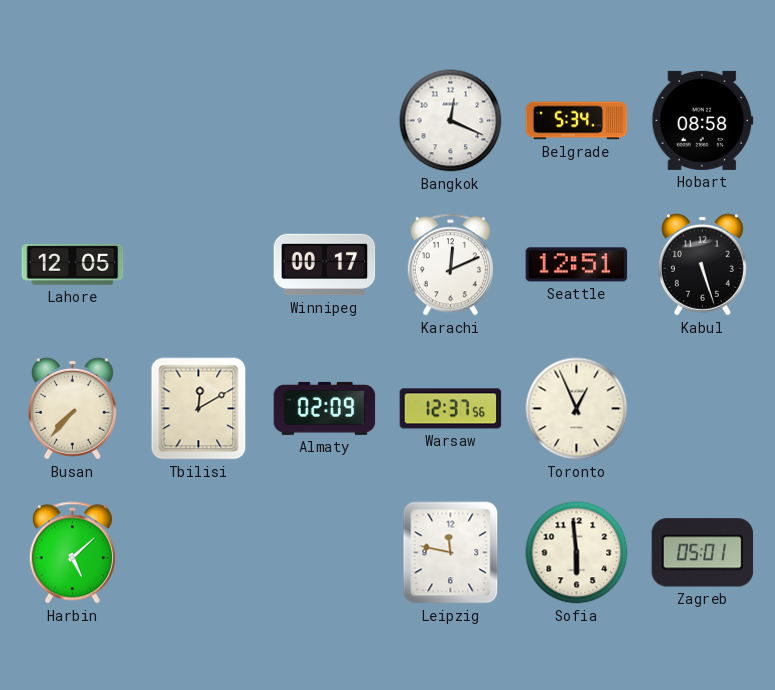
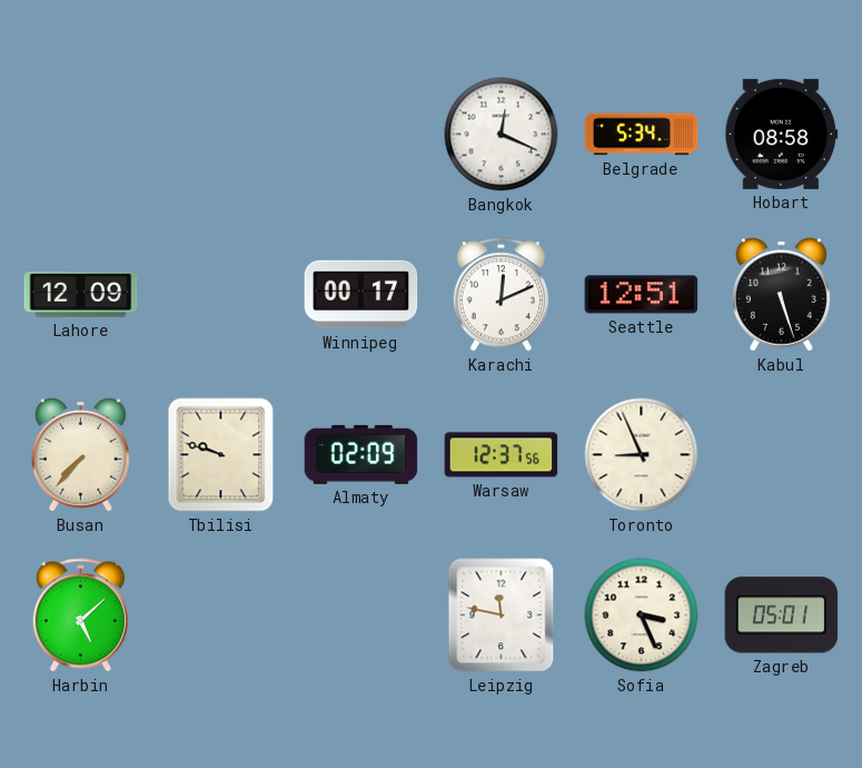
Lahore: 12:05 -> 12:09 (81, 295)
Tbilisi: 12:10 -> 9:48 (221, 455)
Toronto: 12:56 -> 8:56 (642, 455)
Sofia: 5:59 -> 3:26 (642, 616)
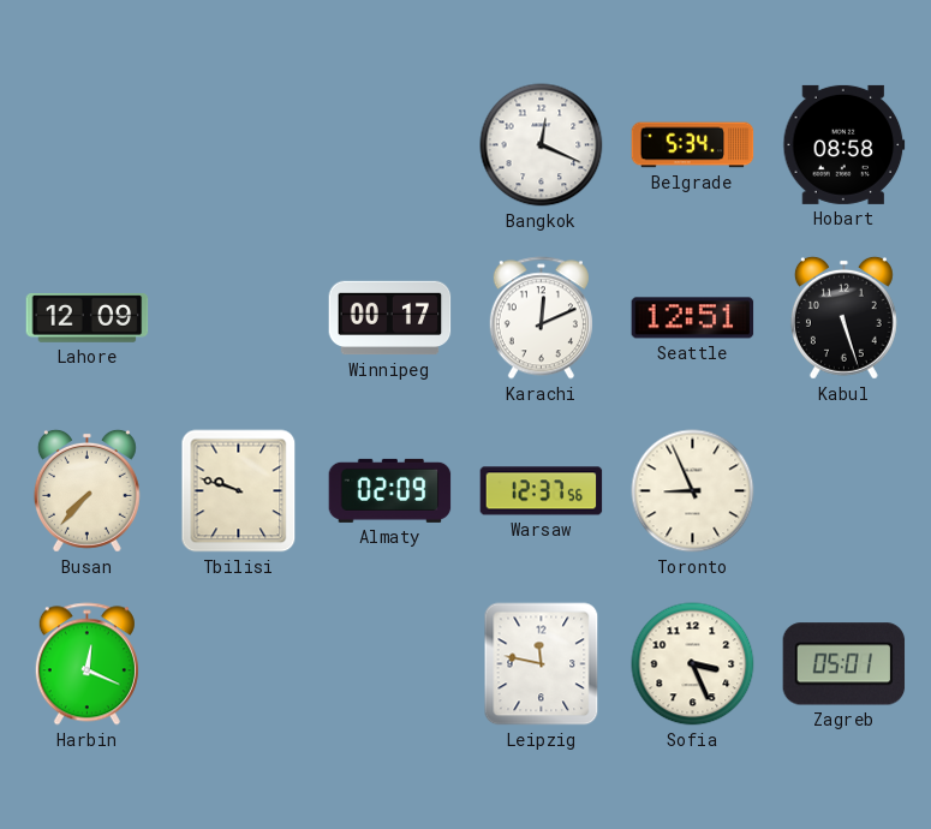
Harbin: 5:08 -> 12:19 (86, 664)
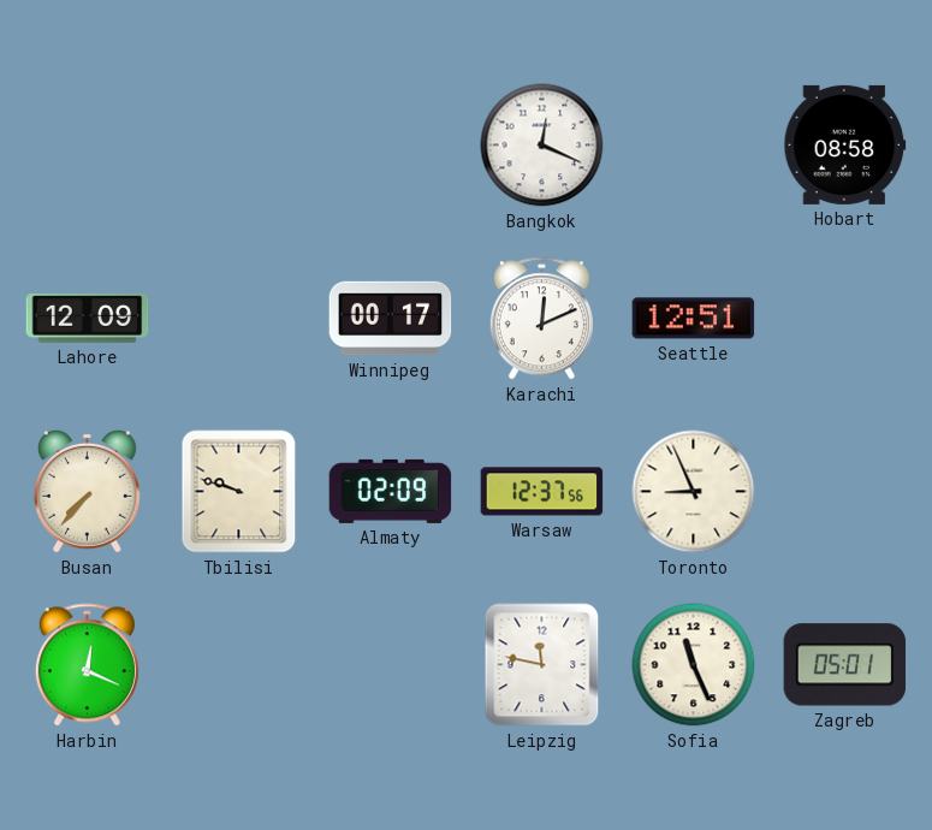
Belgrade: 5:34 -> none (693, 145)
Kabul: 5:27 -> none (843, 317)
Sofia: 3:26 -> 11:26 (694, 665)
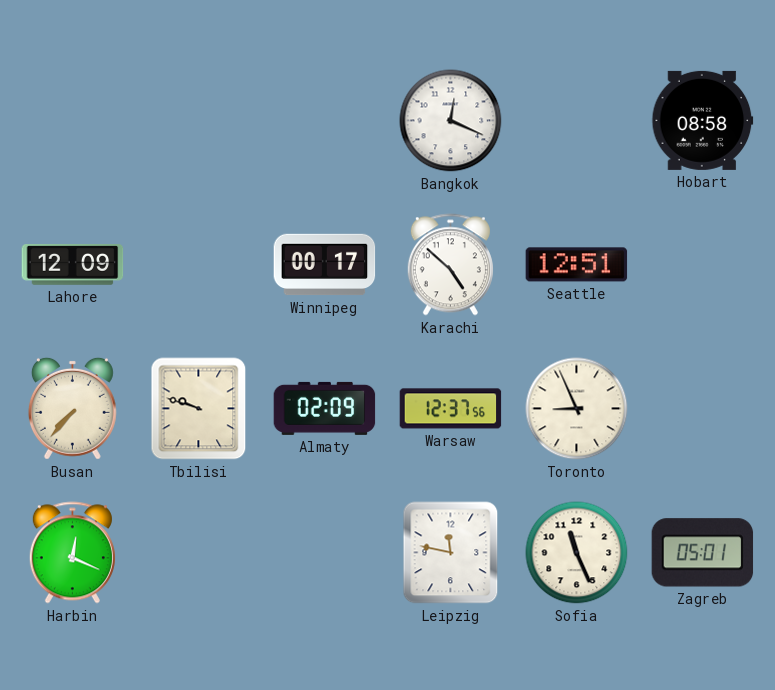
Karachi: 12:11 -> 4:52 (450, 265)
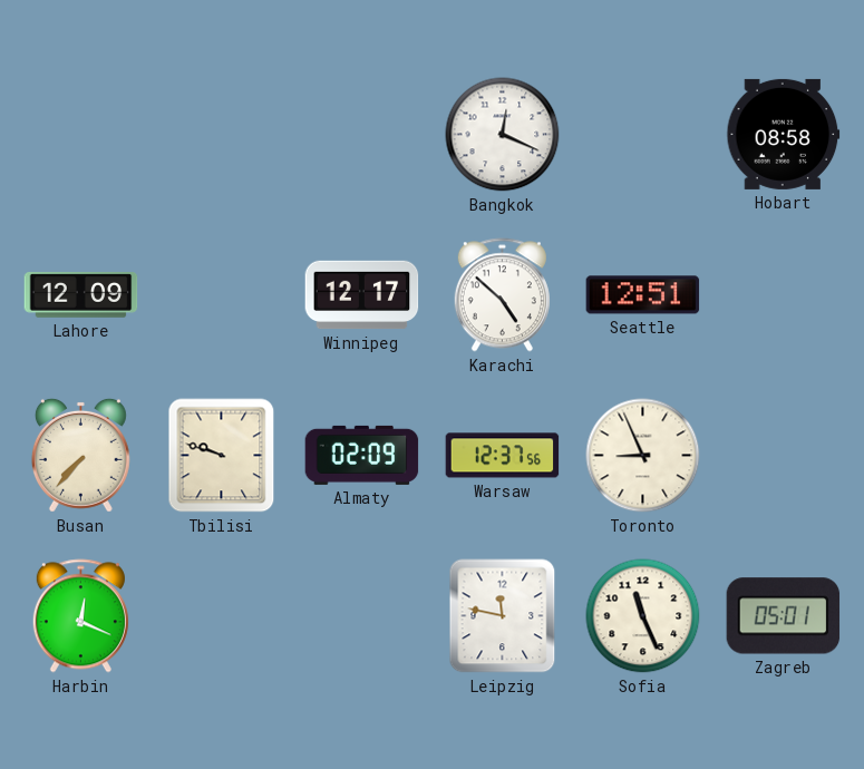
Winnipeg: 00:17 -> 12:17 (362, 295)
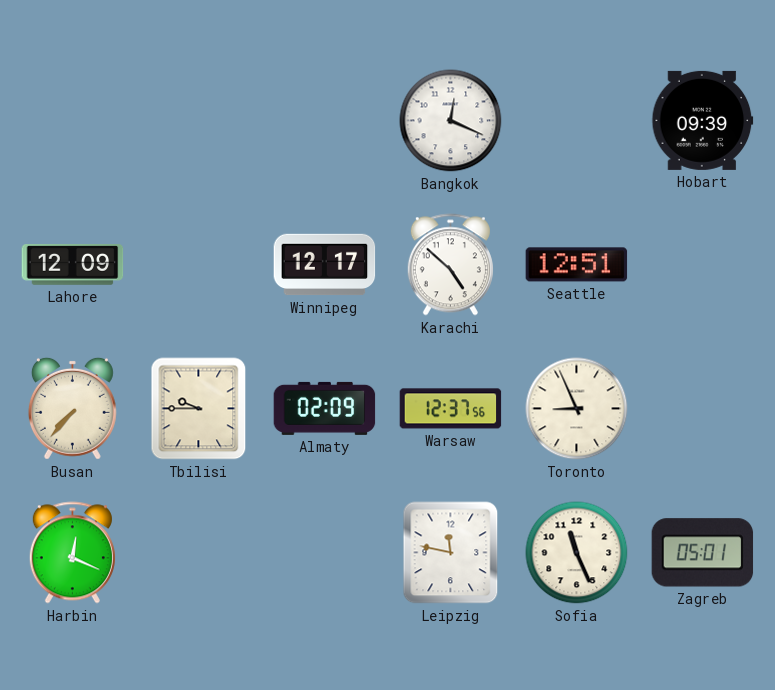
Hobart: 08:58 -> 09:39 (703, 120)
Tbilisi: 9:48 -> 9:45 (199, 409)
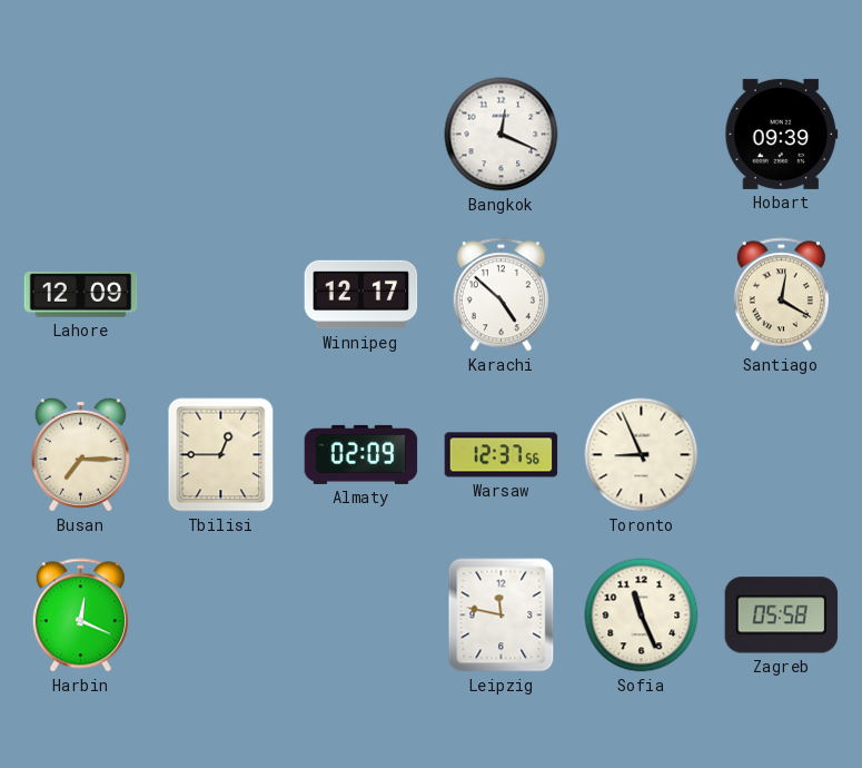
Seattle: 12:51 -> none (577, 265)
Santiago: none -> 12:20 (781, 295)
Busan: 7:37 -> 7:15 (80, 454)
Tbilisi: 9:45 -> 12:45 (221, 455)
Zagreb: 05:01 -> 05:58 (782, 616)
